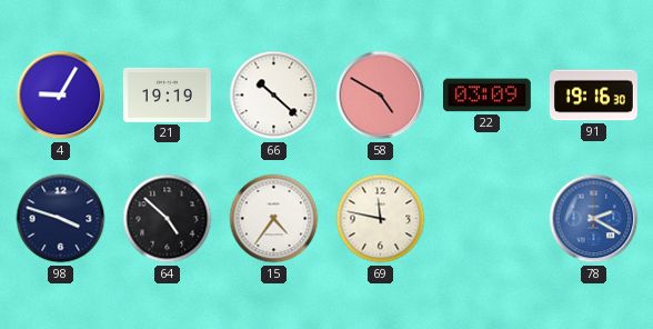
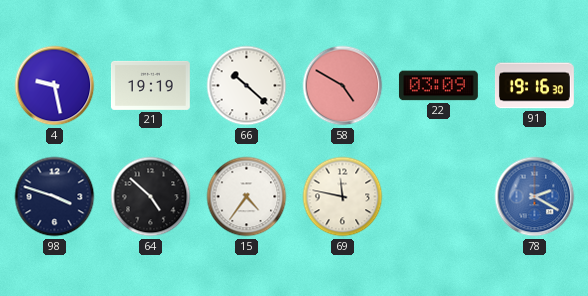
4: 9:05 -> 9:28 (55, 86)
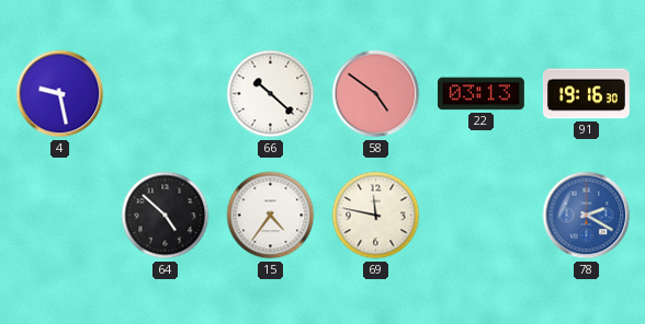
21: 19:19 -> none (150, 85)
58: 4:50 -> 4:51 (376, 94)
22: 03:09 -> 03:13 (480, 94)
98: 3:48 -> none (55, 197)
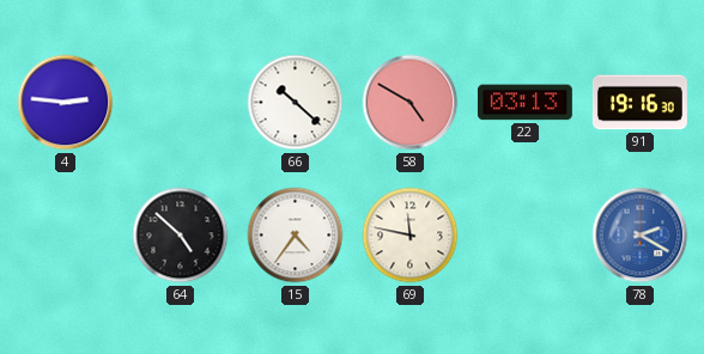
4: 9:28 -> 2:46 (66, 103)
58: 4:51 -> 4:50 (411, 103)
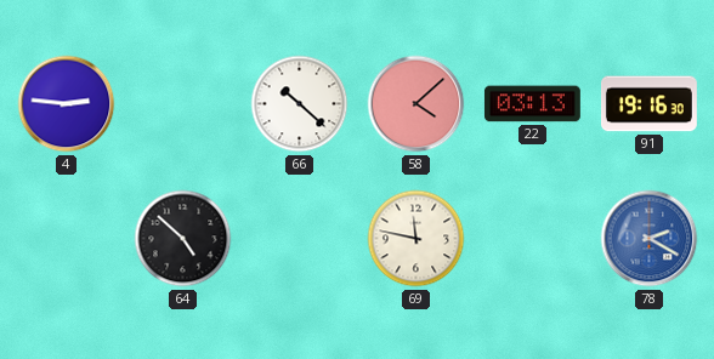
58: 4:50 -> 4:08 (416, 104)
15: 4:36 -> none (296, 236)
